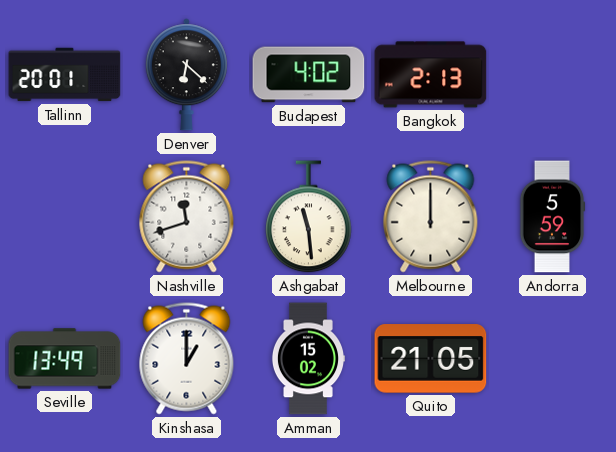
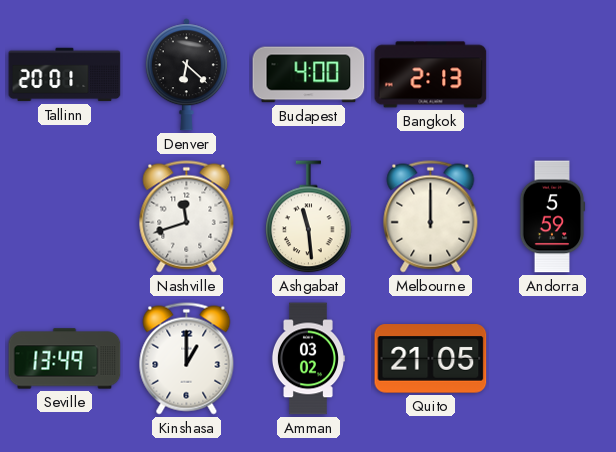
Budapest: 4:02 -> 4:00 (309, 75)
Amman: 15:02 -> 03:02 (307, 359)
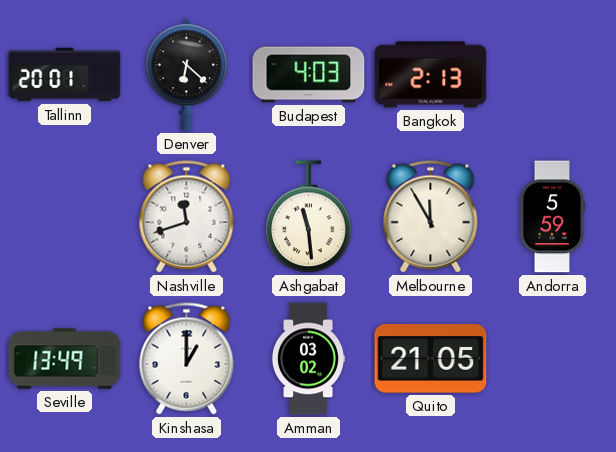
Budapest: 4:00 -> 4:03 (309, 75)
Melbourne: 12:00 -> 11:55 (431, 217)
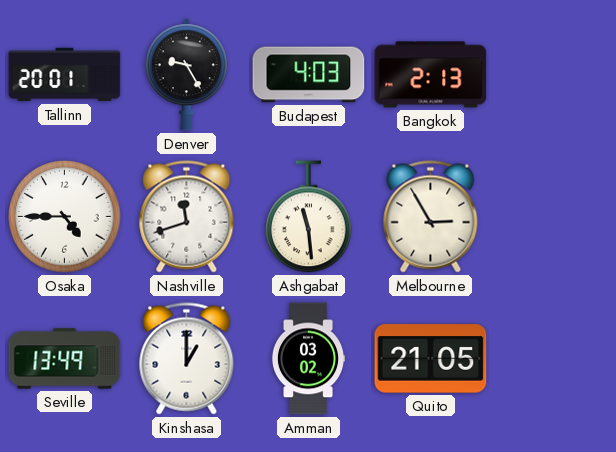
Denver: 6:22 -> 9:25 (186, 75)
Osaka: none -> 4:45 (65, 217)
Melbourne: 11:55 -> 2:55 (431, 217)
Andorra: 5:59 -> none (552, 217)
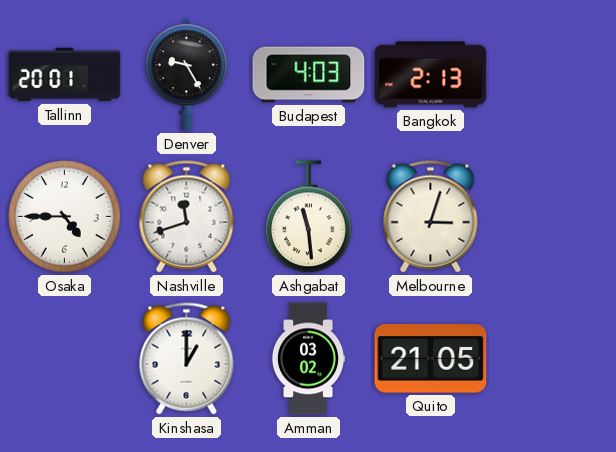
Melbourne: 2:55 -> 3:03 (431, 217)
Seville: 13:49 -> none (65, 359)
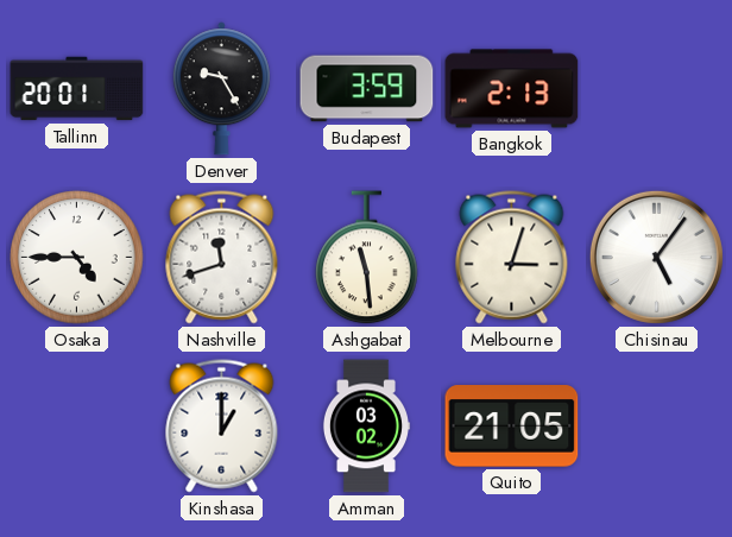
Budapest: 4:03 -> 3:59 (367, 89)
Chisinau: none -> 5:06 (656, 257)
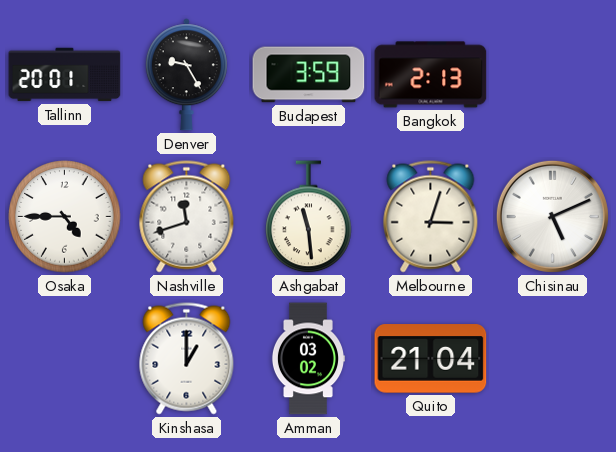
Chisinau: 5:06 -> 5:11 (552, 216)
Quito: 21:05 -> 21:04 (431, 359)
